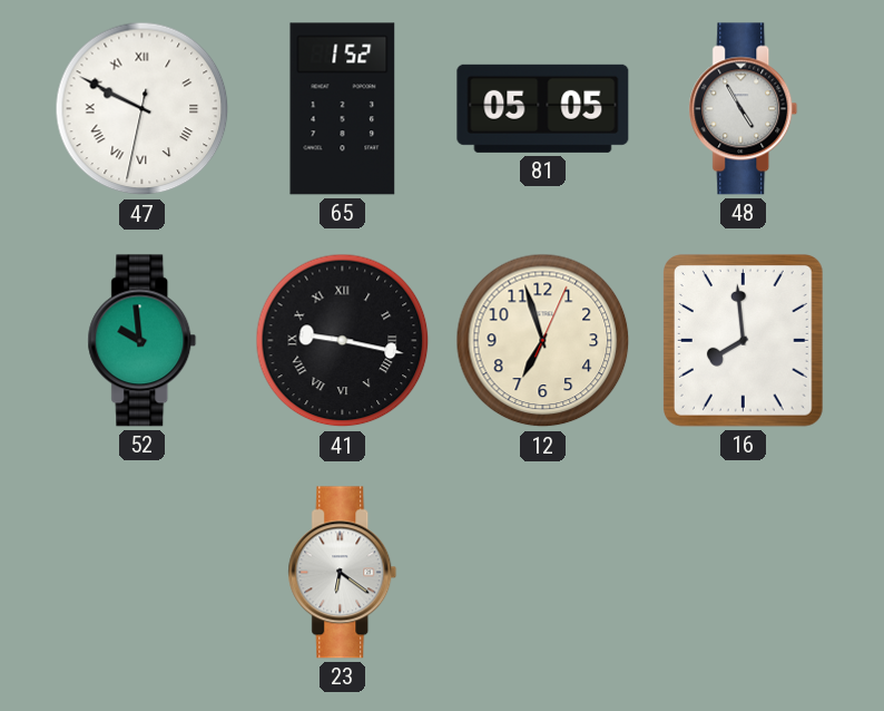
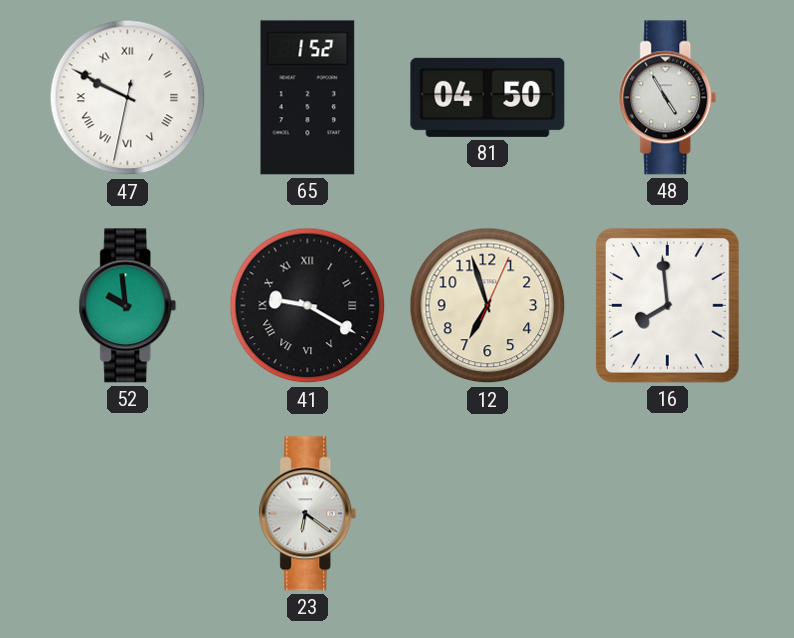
81: 05:05 -> 04:50 (488, 97)
41: 9:17 -> 9:20 (308, 306)
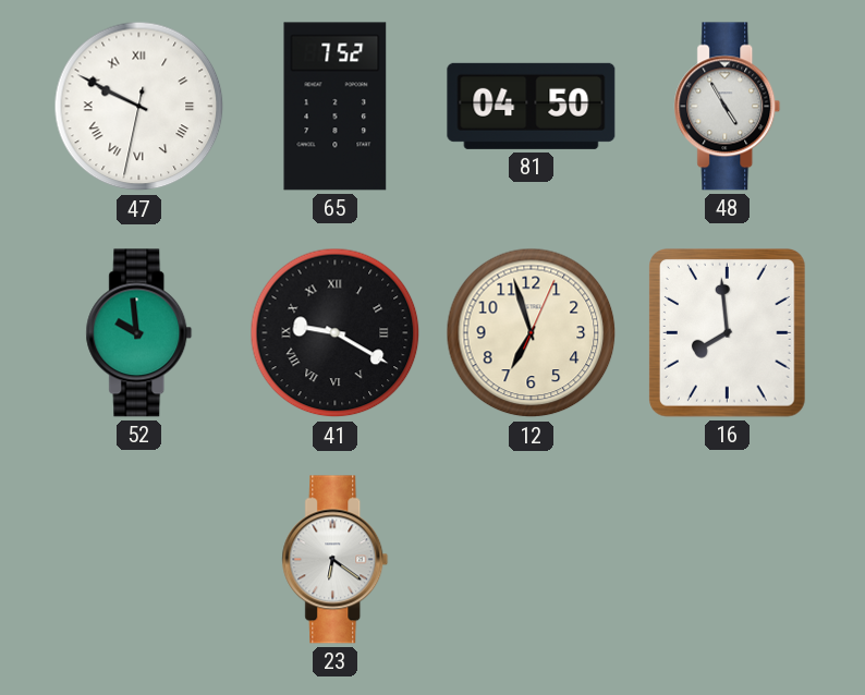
65: 1:52 -> 7:52 (336, 107)
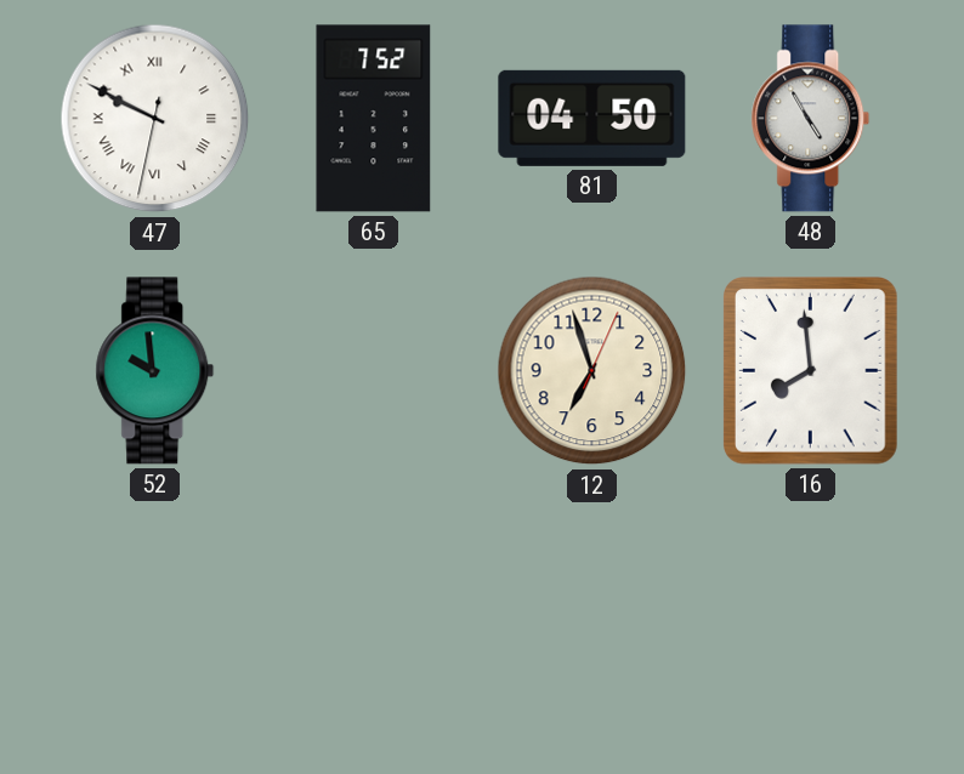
41: 9:20 -> none (336, 333)
23: 6:21 -> none (336, 560)
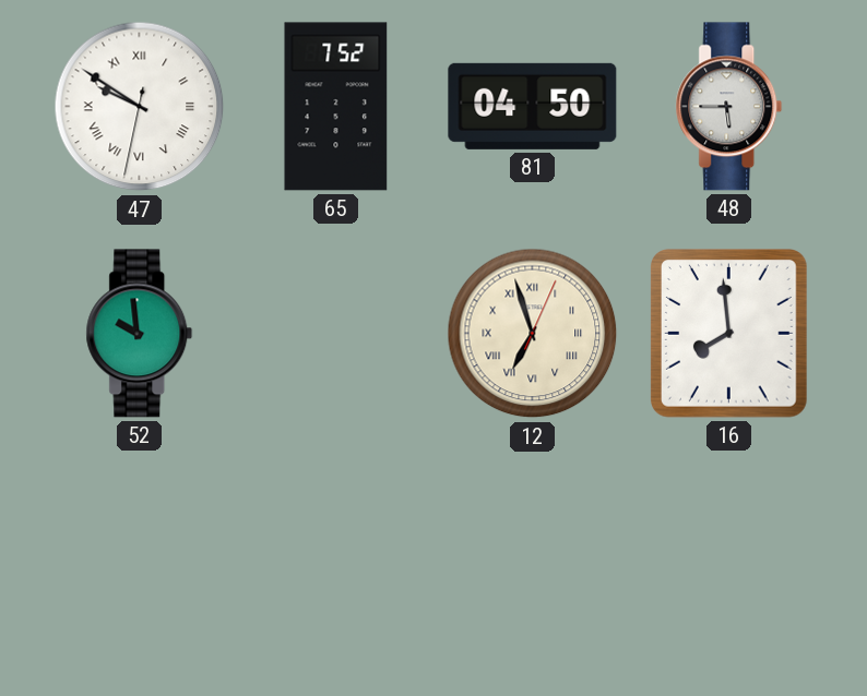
47: 9:49 -> 9:50 (140, 107)
48: 4:55 -> 5:45 (729, 107)
12 numerals: Arabic -> Roman (533, 334)
